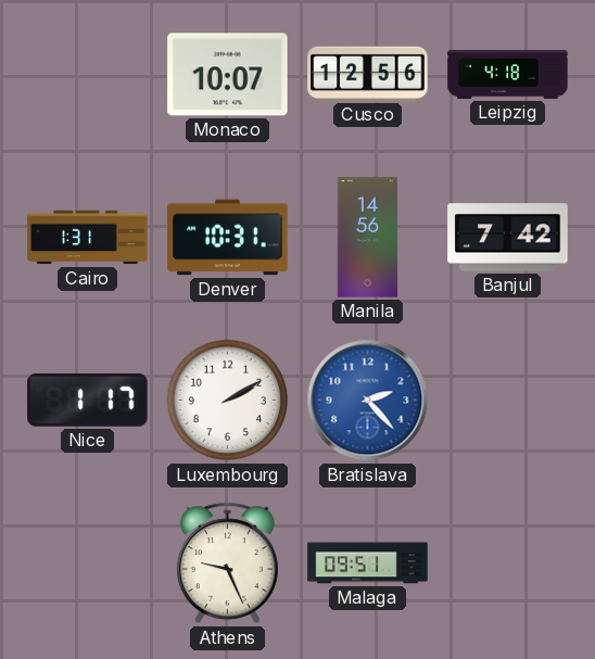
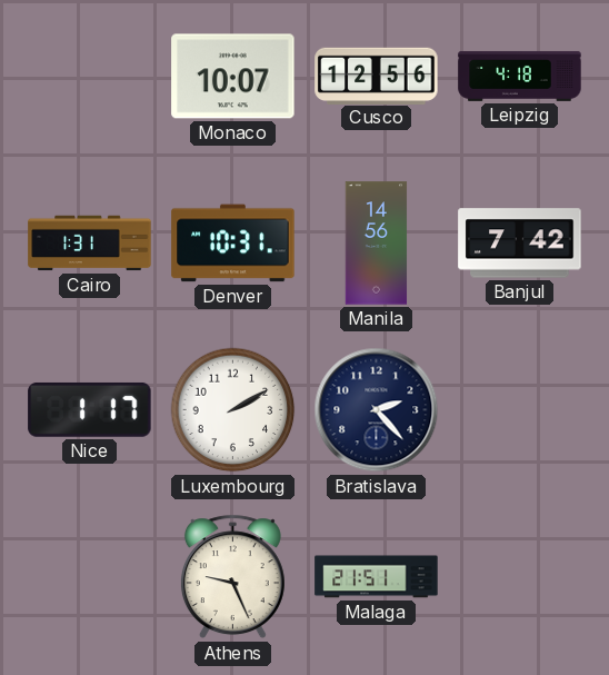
Bratislava dial: blue -> navy (377, 410)
Malaga: 09:51 -> 21:51 (377, 577)
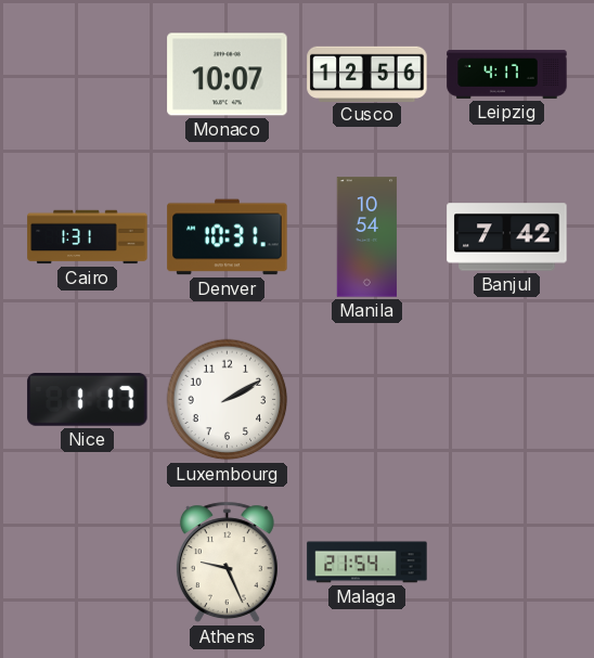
Leipzig: 4:18 -> 4:17 (507, 74)
Manila: 14:56 -> 10:54 (367, 237)
Bratislava: 2:23 -> none (377, 410)
Malaga: 21:51 -> 21:54 (367, 563)
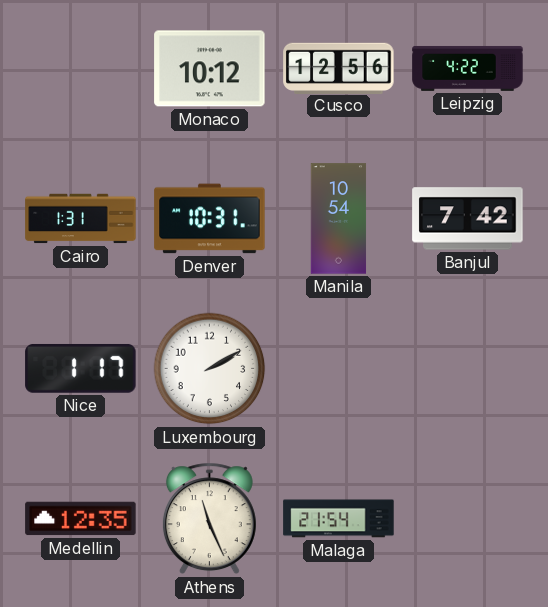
Monaco: 10:07 -> 10:12 (210, 69)
Leipzig: 4:17 -> 4:22 (468, 68)
Medellin: none -> 12:35 (81, 519)
Athens: 9:26 -> 11:26 (209, 519)
